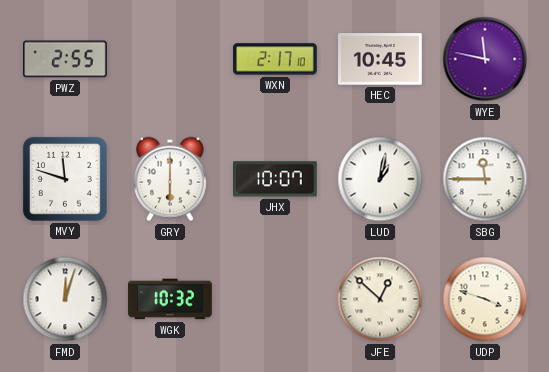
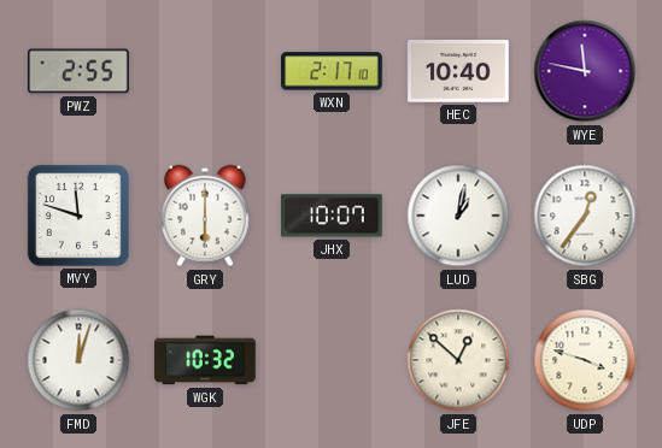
HEC: 10:45 -> 10:40 (458, 71)
SBG: 11:45 -> 12:36 (585, 216)
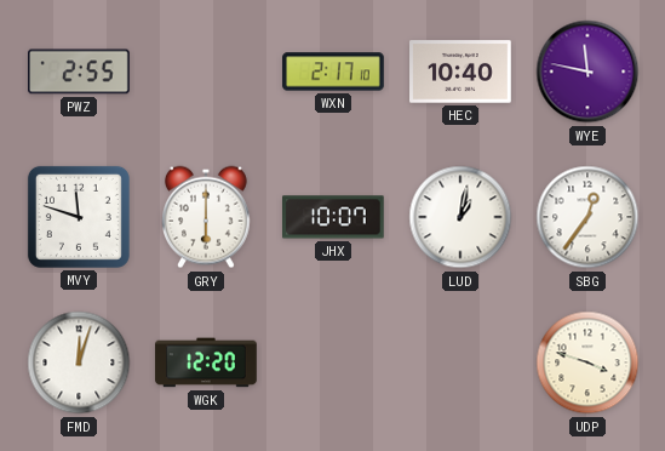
WGK: 10:32 -> 12:20 (206, 362)
JFE: 12:52 -> none (458, 360)
